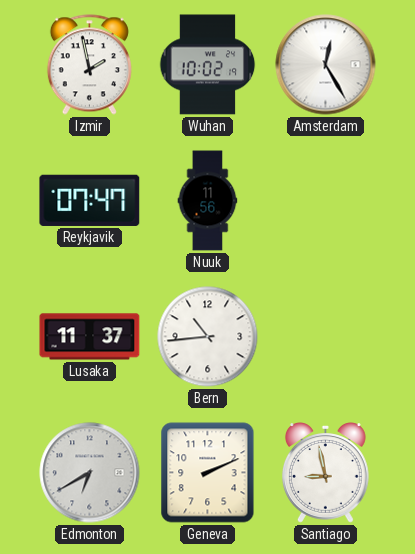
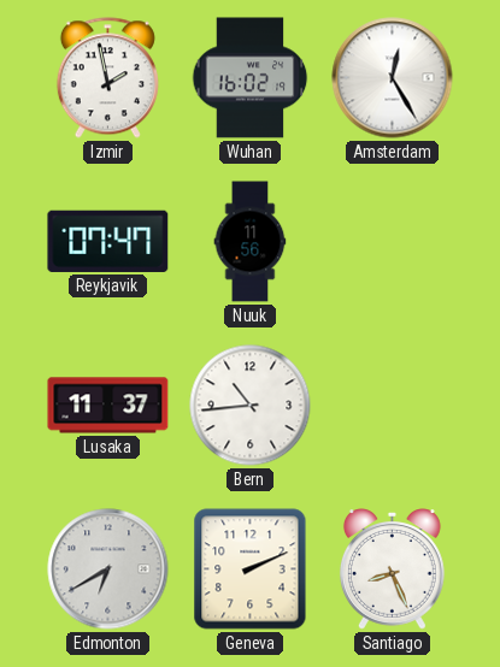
Wuhan: 10:02 -> 16:02 (251, 78)
Santiago: 8:58 -> 8:26 (392, 569)
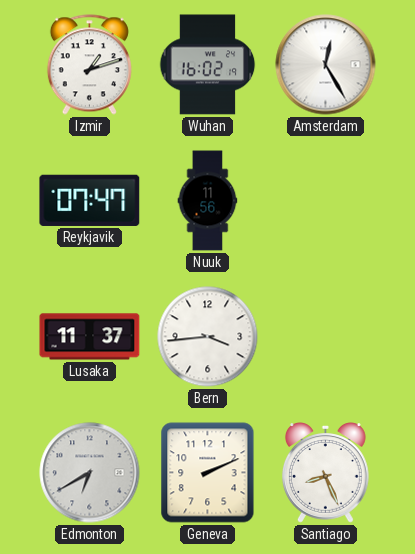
Izmir: 1:58 -> 1:12 (89, 65)
Bern: 10:44 -> 3:44 (208, 337)
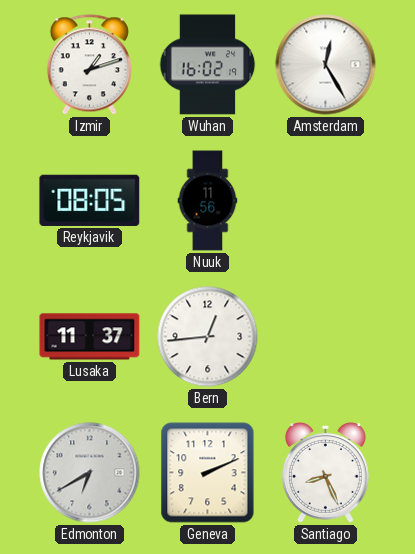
Reykjavik: 07:47 -> 08:05 (90, 200)
Bern: 3:44 -> 12:44 (208, 337)
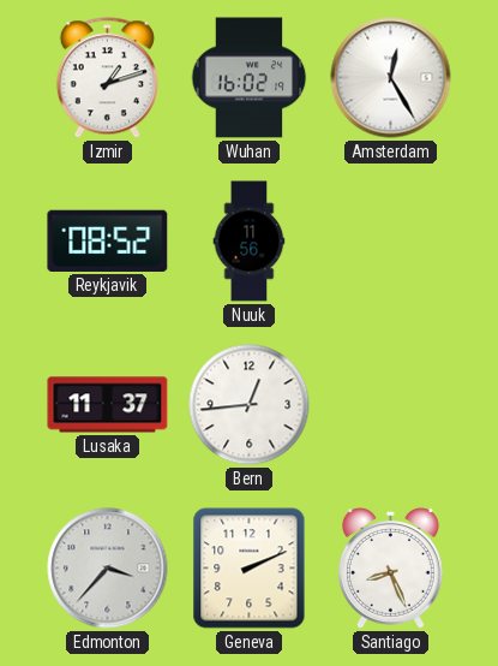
Reykjavik: 08:05 -> 08:52 (108, 240)
Edmonton: 6:40 -> 3:37 (108, 569)
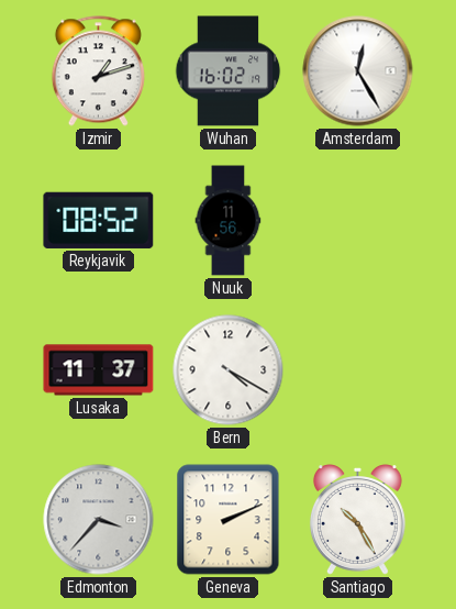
Bern: 12:44 -> 4:20 (229, 370)
Santiago: 8:26 -> 10:25 (357, 520)
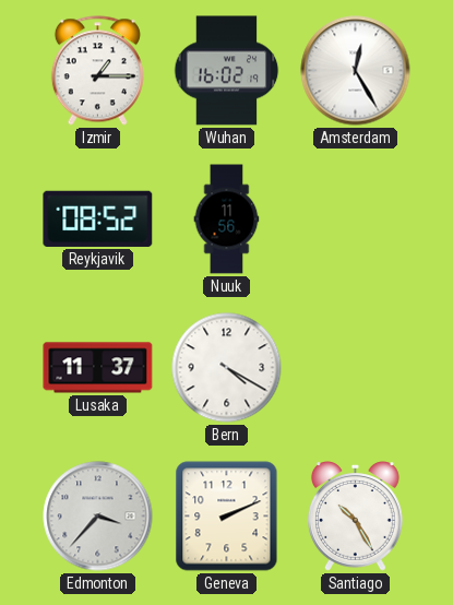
Izmir: 1:12 -> 1:15 (97, 71)
